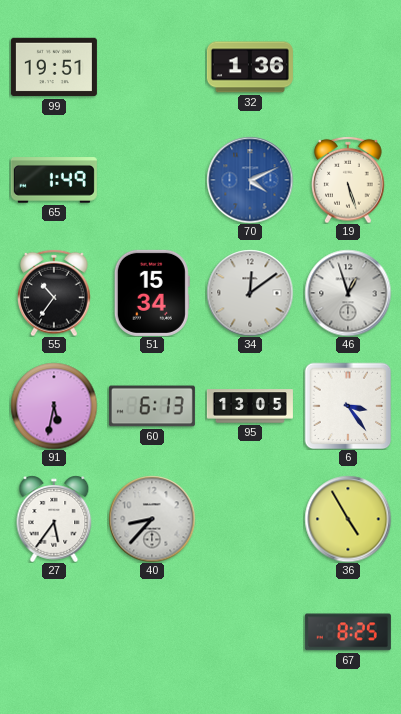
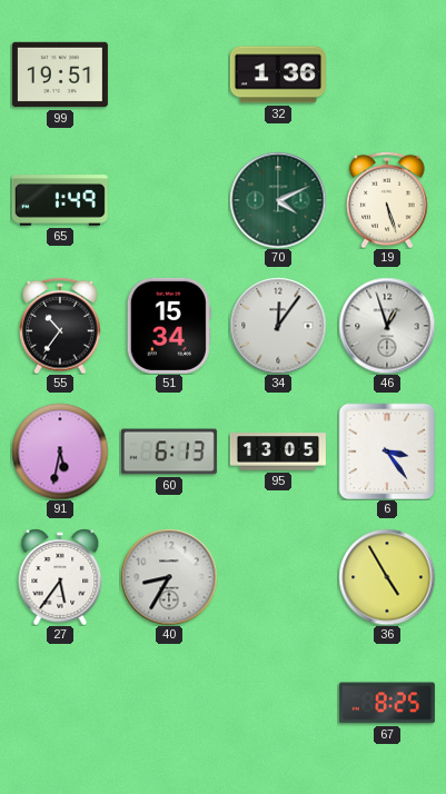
70 dial: blue -> green (278, 200)
34: 12:09 -> 12:06 (278, 326)
40: 8:37 -> 8:35 (169, 577)
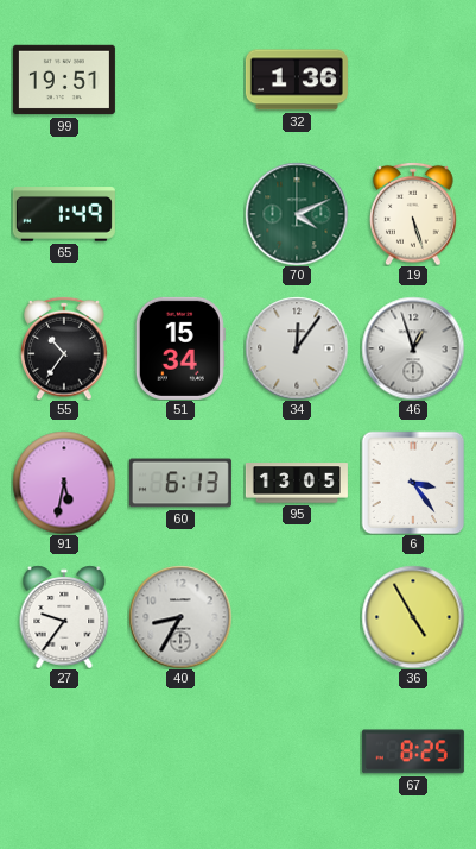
27: 5:36 -> 9:36 (64, 617)
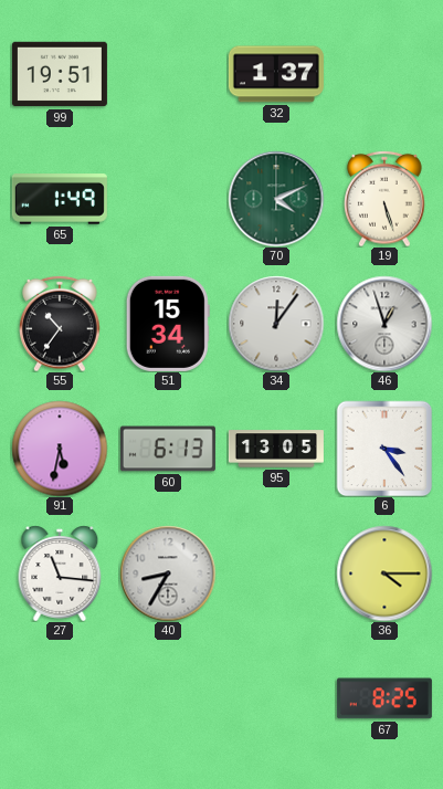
32: 1:36 -> 1:37 (276, 74)
27: 9:36 -> 11:16 (60, 574)
36: 4:55 -> 4:15 (384, 574)
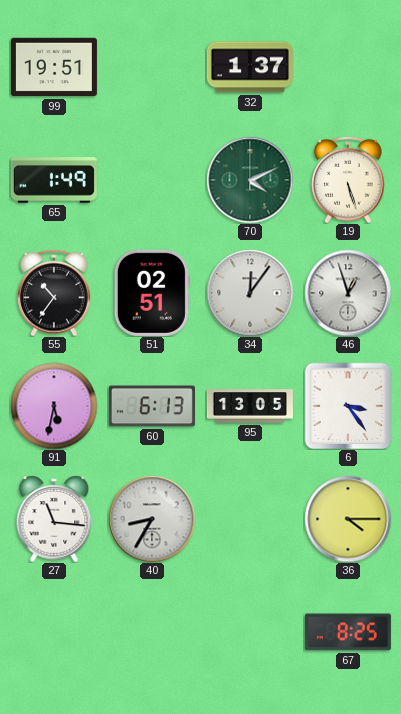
51: 15:34 -> 02:51 (152, 293)
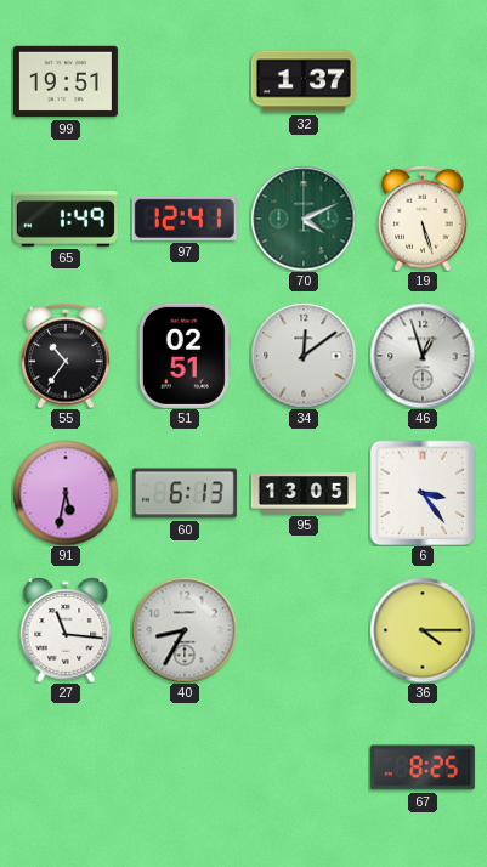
97: none -> 12:41 (185, 219)
34: 12:06 -> 12:09 (304, 356)
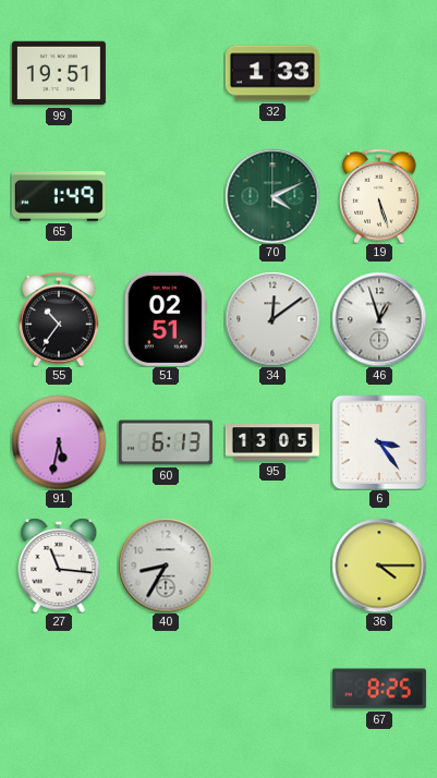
32: 1:37 -> 1:33 (272, 73)
97: 12:41 -> none (185, 219)
